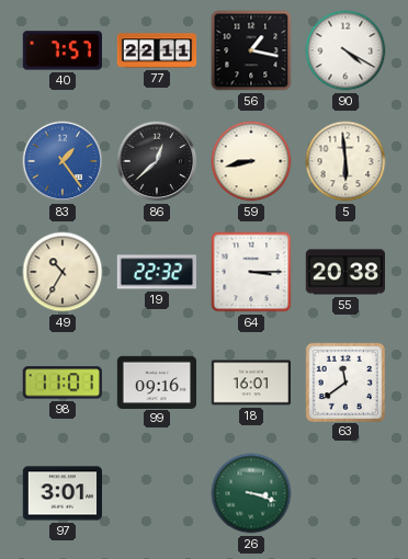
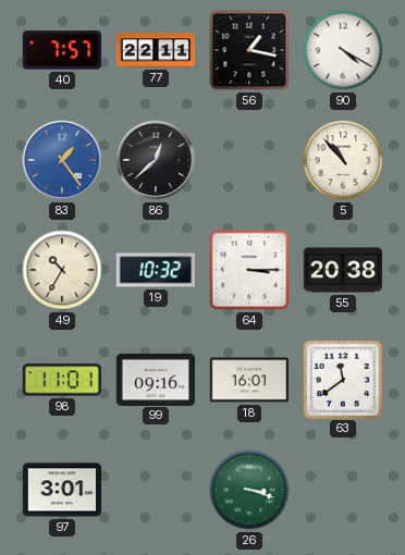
59: 8:43 -> none (251, 161)
5: 5:59 -> 10:53 (343, 160)
19: 22:32 -> 10:32 (155, 270)
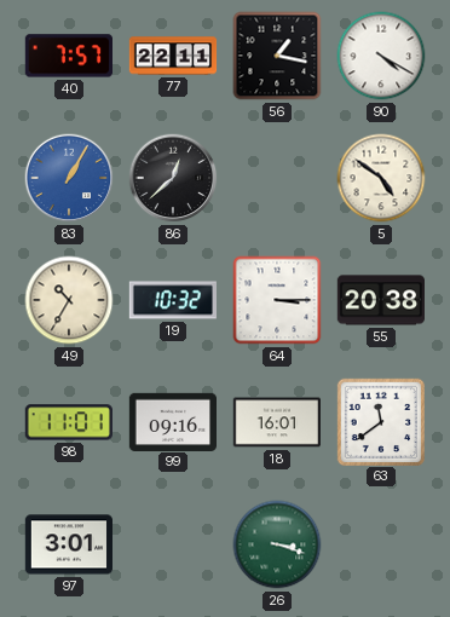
83: 1:24 -> 1:05 (69, 178)
5: 10:53 -> 4:51 (381, 178)
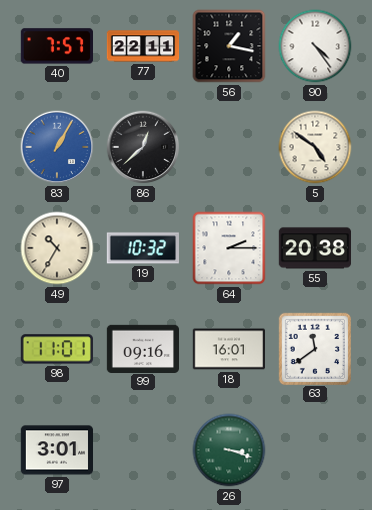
90: 4:20 -> 4:24 (315, 46)
64: 3:15 -> 2:15 (229, 248)
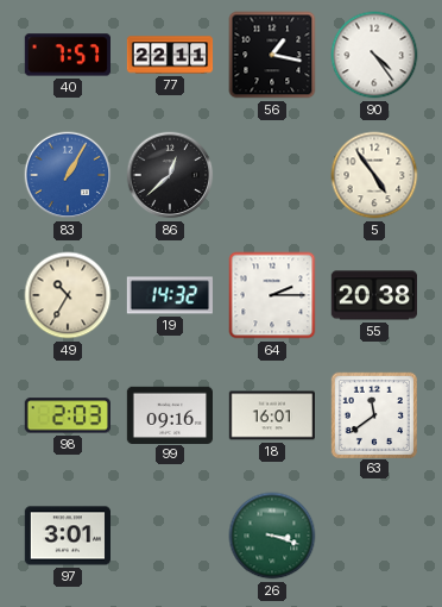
5: 4:51 -> 4:54 (374, 175)
19: 10:32 -> 14:32 (169, 295)
98: 11:01 -> 2:03 (68, 415)
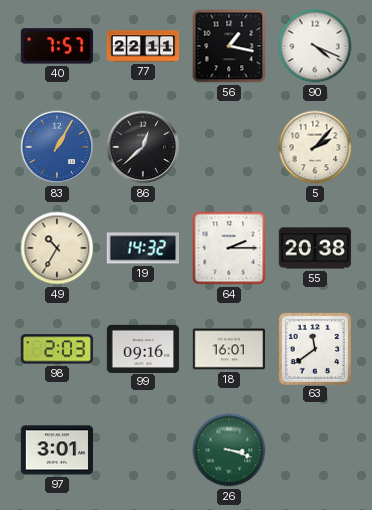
90: 4:24 -> 4:19 (315, 46)
5: 4:54 -> 2:07 (315, 147)
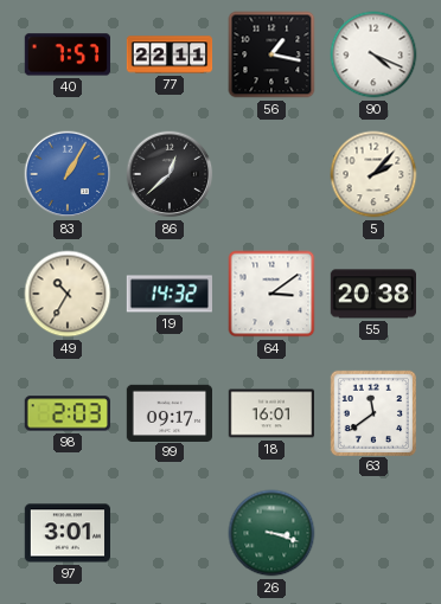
64: 2:15 -> 3:09 (271, 294)
99: 09:16 -> 09:17 (168, 412)
